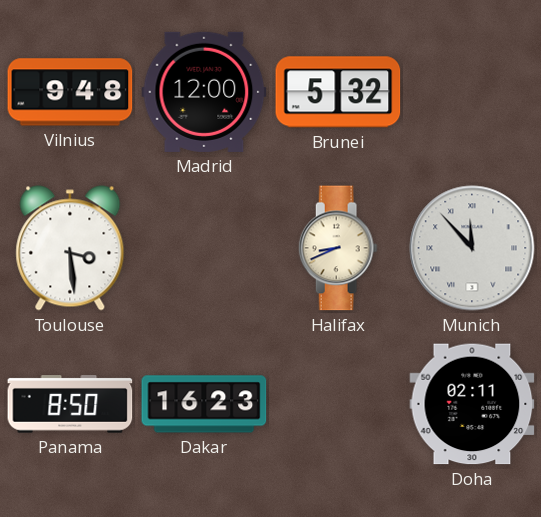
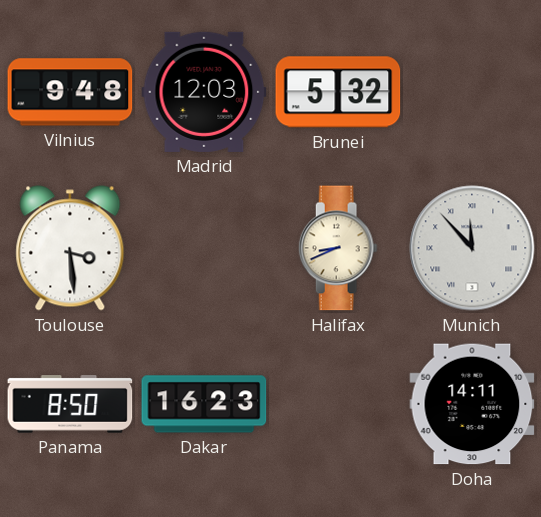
Madrid: 12:00 -> 12:03 (204, 92)
Doha: 02:11 -> 14:11 (472, 404)
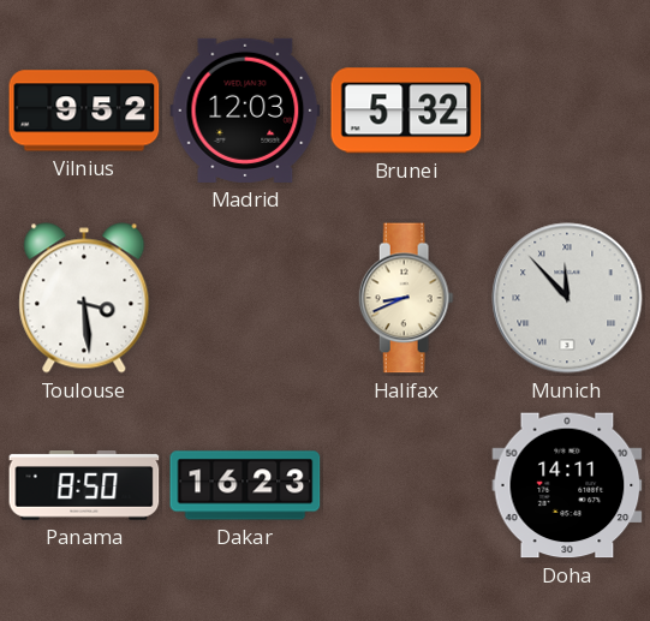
Vilnius: 9:48 -> 9:52 (84, 111)
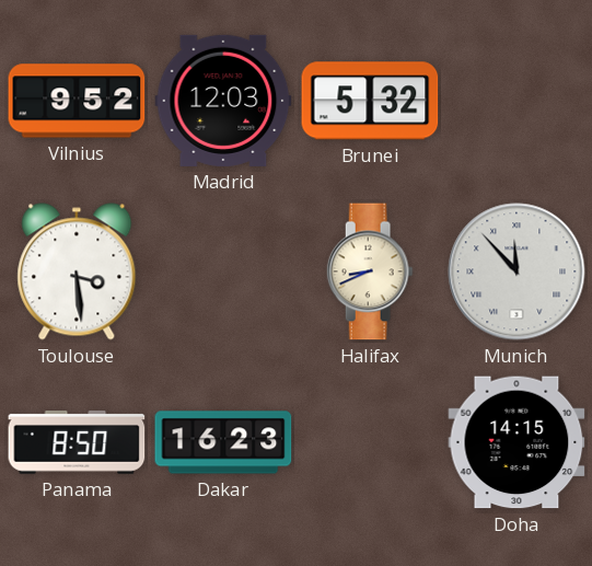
Doha: 14:11 -> 14:15 (516, 442)
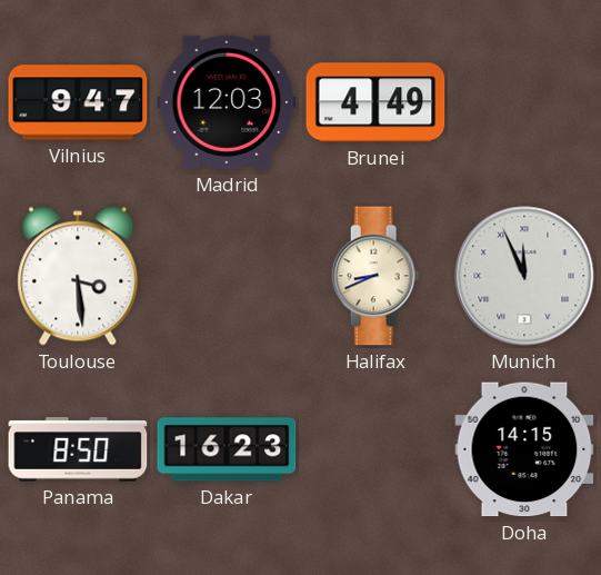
Vilnius: 9:52 -> 9:47 (78, 102)
Brunei: 5:32 -> 4:49 (375, 102)
Munich: 11:53 -> 11:56 (524, 276)
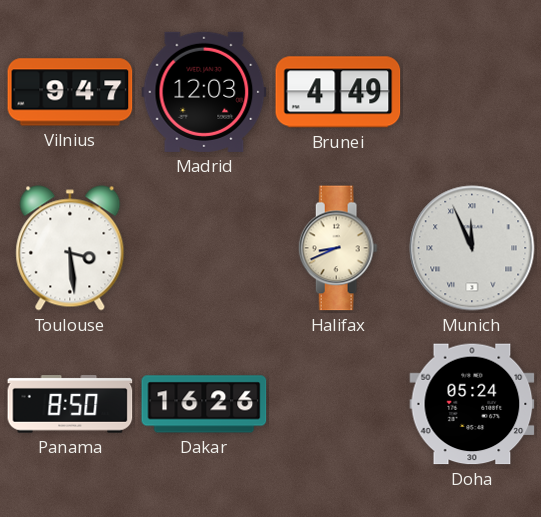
Dakar: 16:23 -> 16:26 (204, 404)
Doha: 14:15 -> 05:24 (472, 404)
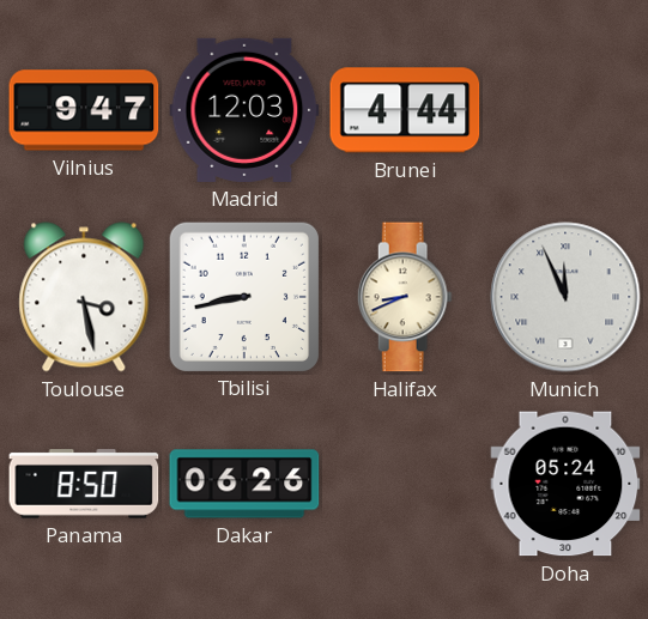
Brunei: 4:49 -> 4:44 (405, 110)
Toulouse: 3:29 -> 3:28 (84, 297)
Tbilisi: none -> 8:43 (243, 296)
Dakar: 16:26 -> 06:26 (244, 484)
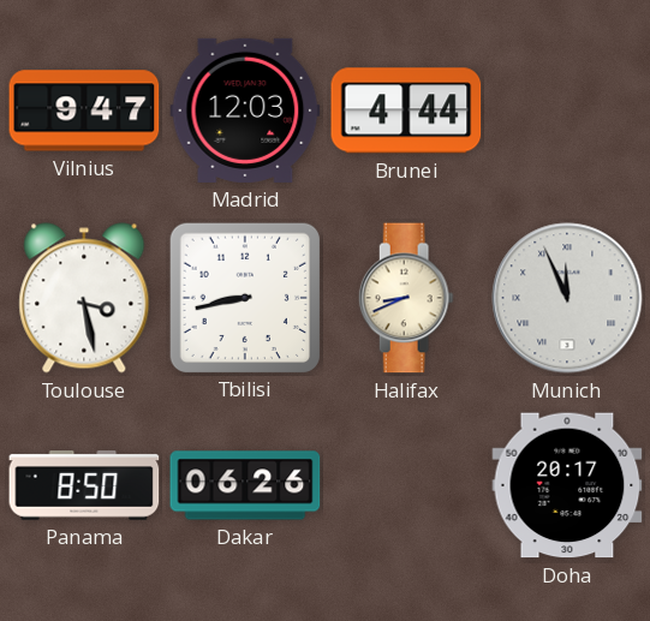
Doha: 05:24 -> 20:17 (567, 485)
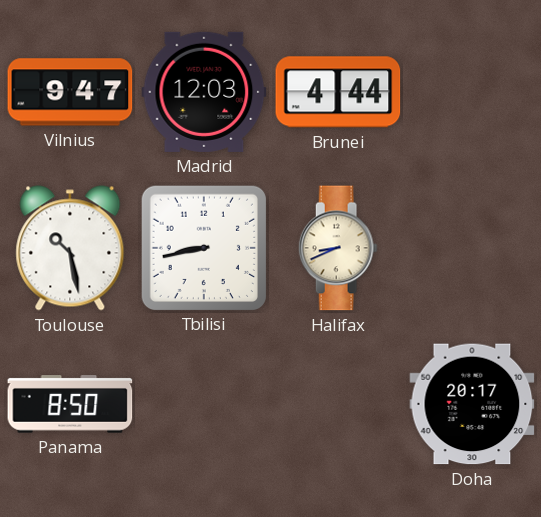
Toulouse: 3:28 -> 10:28 (70, 248)
Munich: 11:56 -> none (567, 298)
Dakar: 06:26 -> none (245, 485)
